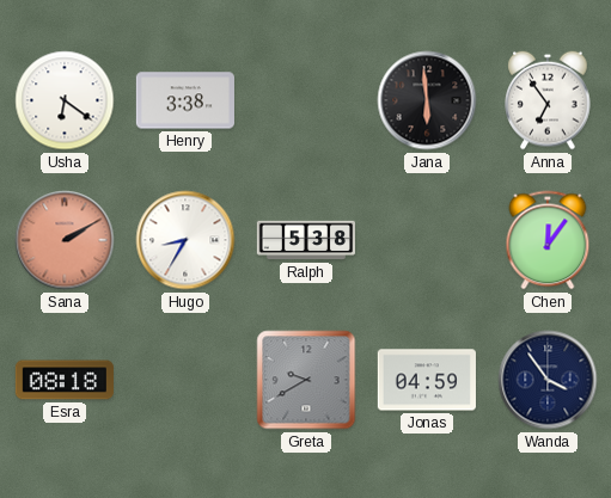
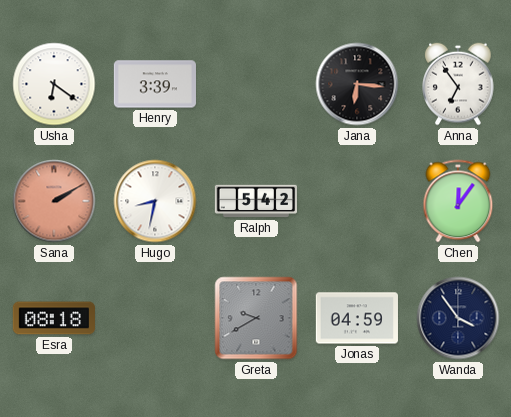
Henry: 3:38 -> 3:39 (155, 84)
Jana: 5:59 -> 6:16 (357, 84)
Hugo: 8:35 -> 8:32 (155, 201)
Ralph: 5:38 -> 5:42 (255, 201)
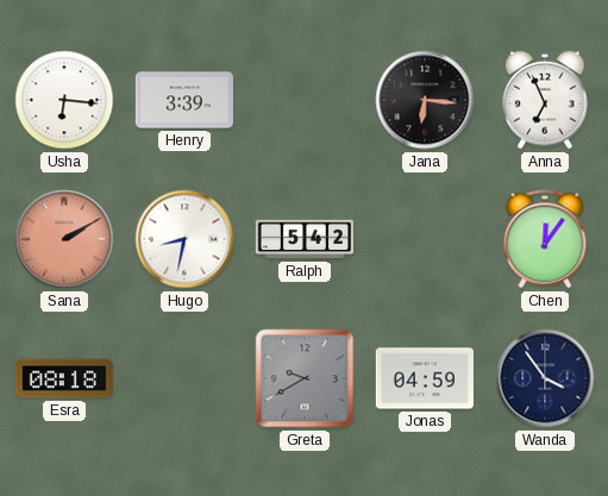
Usha: 6:21 -> 6:16 (64, 100)
Anna: 6:54 -> 6:56 (545, 100)
